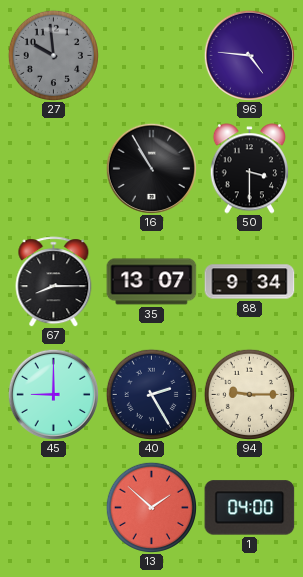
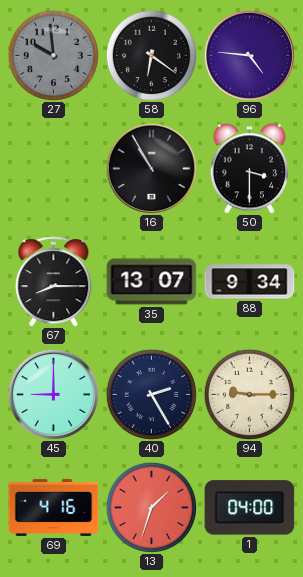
58: none -> 6:21 (151, 55)
69: none -> 4:16 (54, 507)
13: 1:52 -> 1:33 (151, 507)
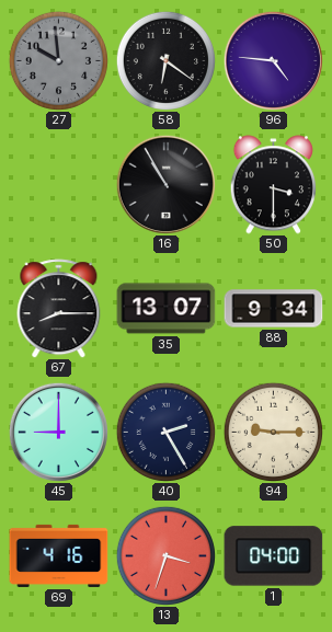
13: 1:33 -> 3:33 (165, 555)
